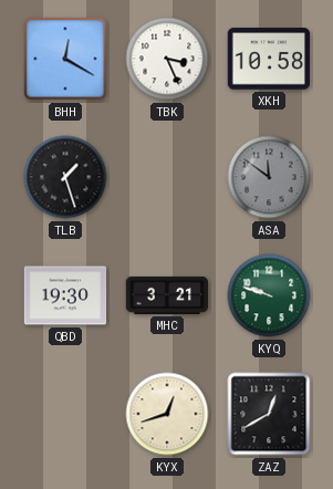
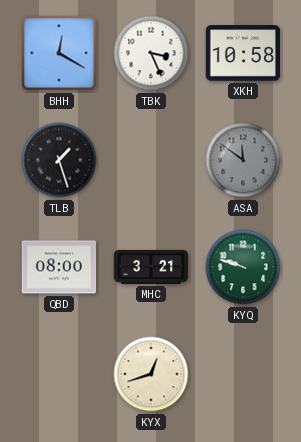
QBD: 19:30 -> 08:00 (59, 267)
ZAZ: 12:40 -> none (269, 414)
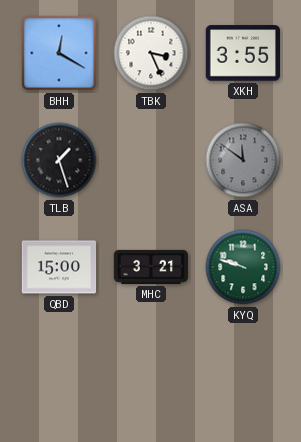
XKH: 10:58 -> 3:55 (243, 53)
QBD: 08:00 -> 15:00 (59, 267)
KYX: 12:42 -> none (151, 374)
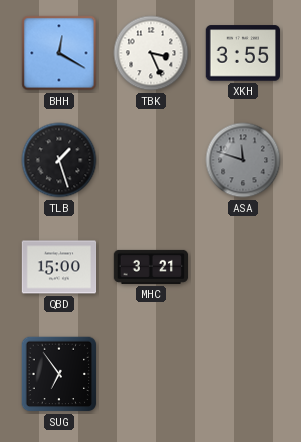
ASA: 11:51 -> 11:48 (243, 160)
KYQ: 9:48 -> none (243, 267)
SUG: none -> 6:54 (59, 374)
